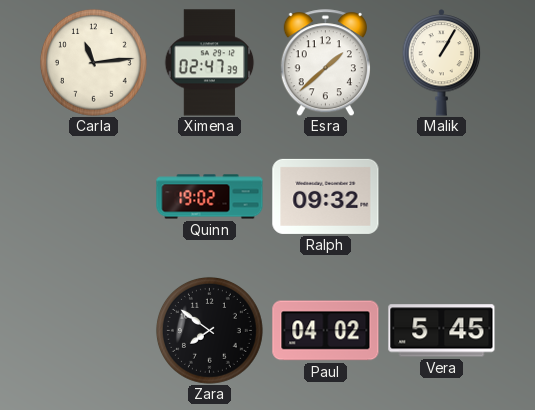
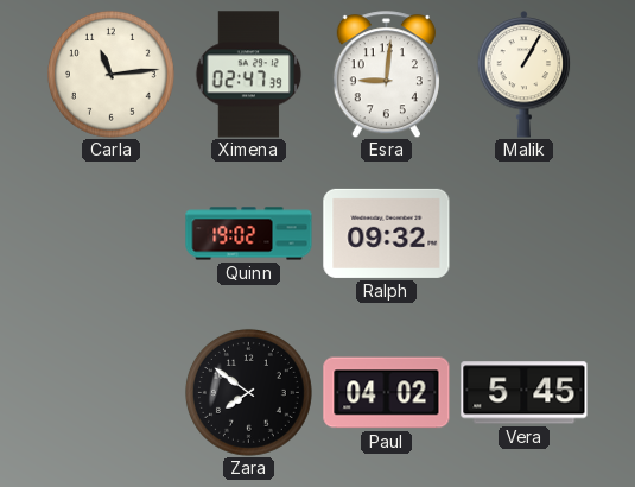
Esra: 1:38 -> 9:01 (386, 75)
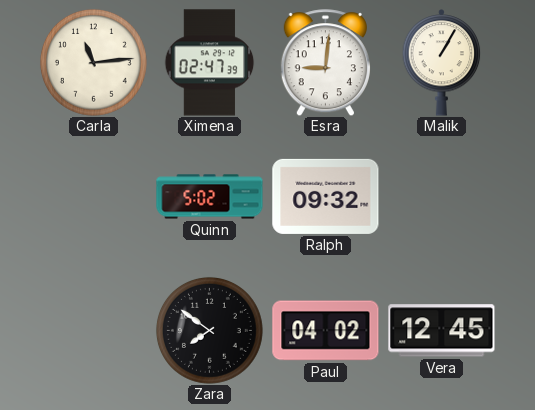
Quinn: 19:02 -> 5:02 (210, 197)
Vera: 5:45 -> 12:45 (442, 331)
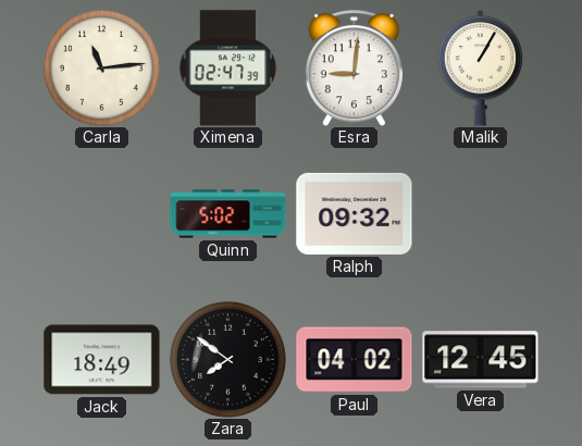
Jack: none -> 18:49 (102, 360)
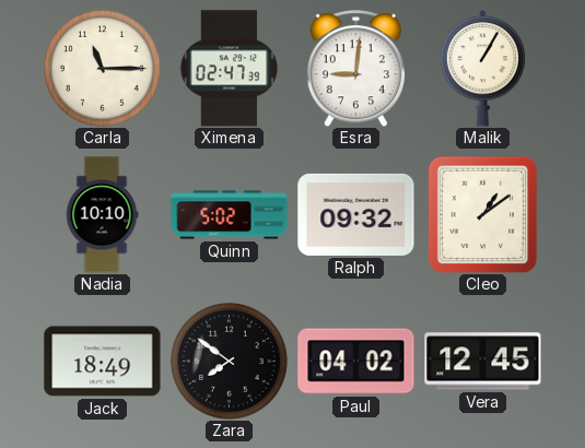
Carla: 11:14 -> 11:15 (102, 68)
Nadia: none -> 10:10 (102, 215)
Cleo: none -> 1:09 (483, 214)
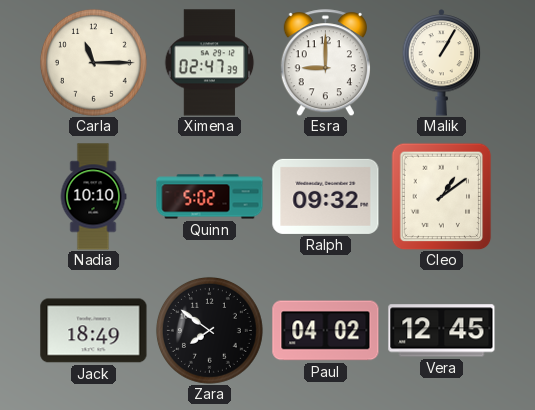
Esra: 9:01 -> 9:00 (325, 63)
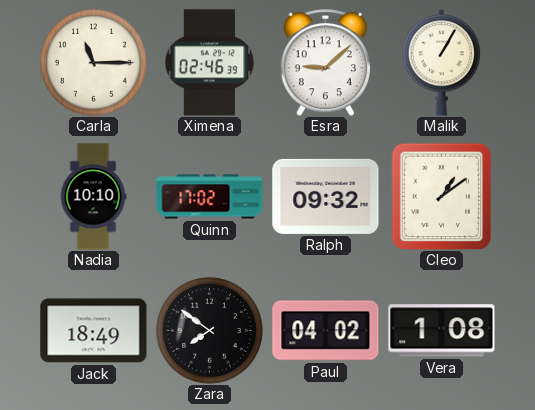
Ximena: 02:47 -> 02:46 (210, 63)
Esra: 9:00 -> 9:08 (325, 63)
Quinn: 5:02 -> 17:02 (210, 197)
Vera: 12:45 -> 1:08 (442, 331)
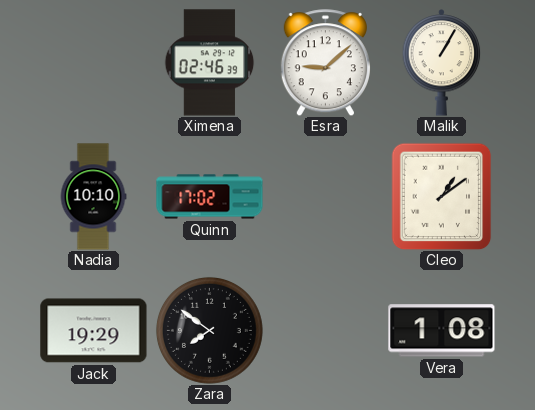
Carla: 11:15 -> none (93, 62)
Ralph: 09:32 -> none (326, 196)
Jack: 18:49 -> 19:29 (94, 331)
Paul: 04:02 -> none (326, 331)
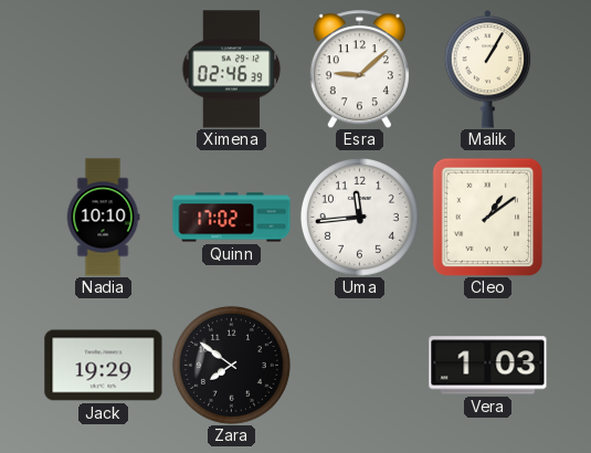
Uma: none -> 11:44 (359, 217)
Vera: 1:08 -> 1:03 (488, 366)
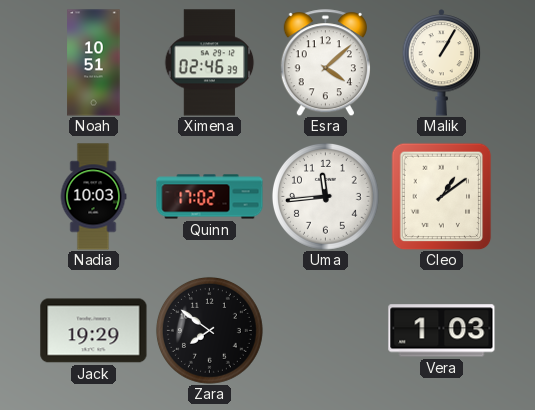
Noah: none -> 10:51 (94, 63)
Esra: 9:08 -> 4:08 (325, 63)
Nadia: 10:10 -> 10:03 (93, 197)
